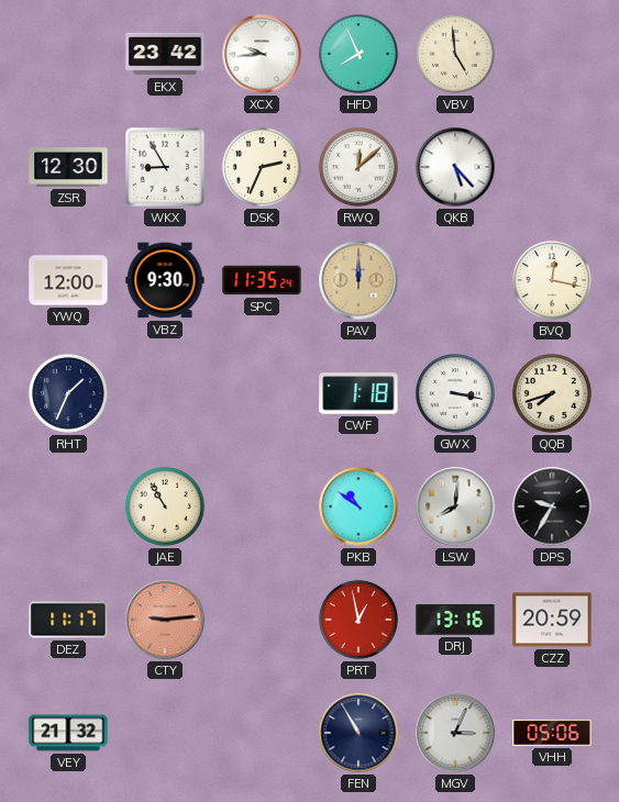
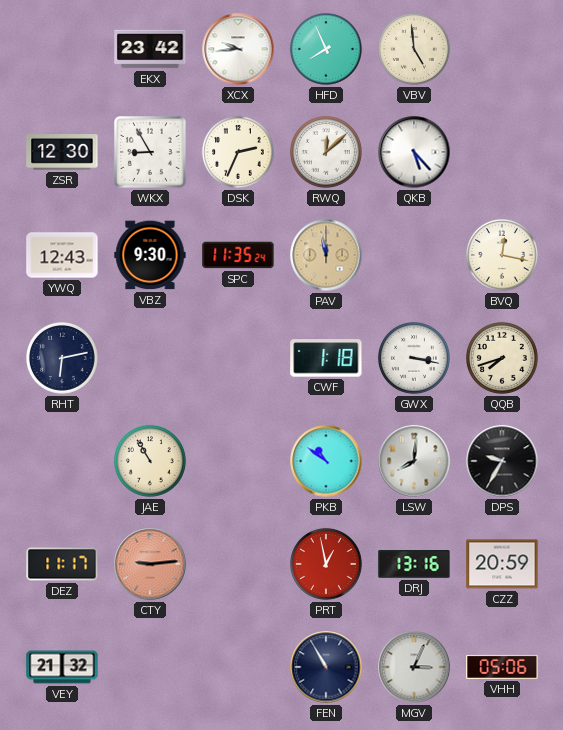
YWQ: 12:00 -> 12:43 (62, 255)
PAV: 12:00 -> 11:58 (326, 255)
RHT: 1:34 -> 6:13 (62, 358)
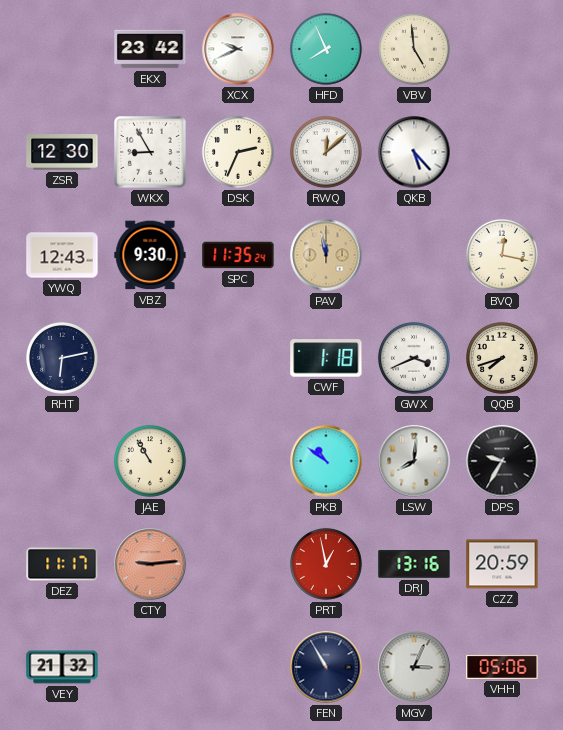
XCX: 9:44 -> 9:41 (238, 49)
GWX: 3:17 -> 3:41 (414, 358)
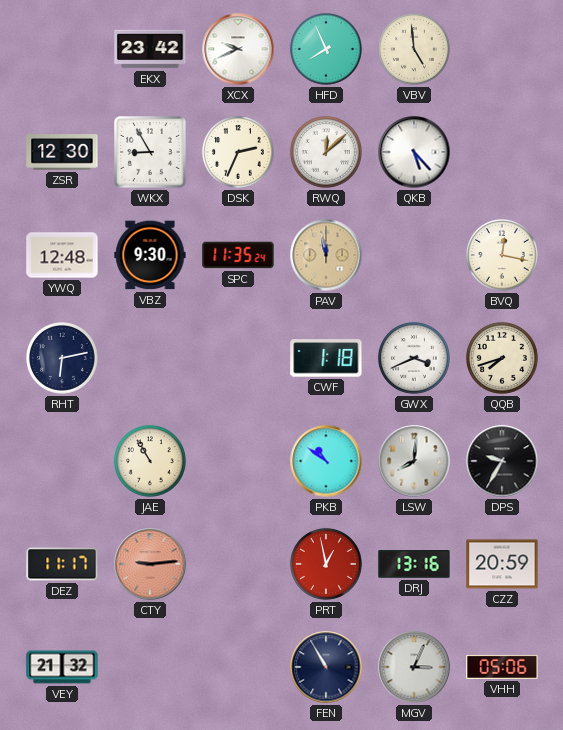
YWQ: 12:43 -> 12:48 (62, 255)
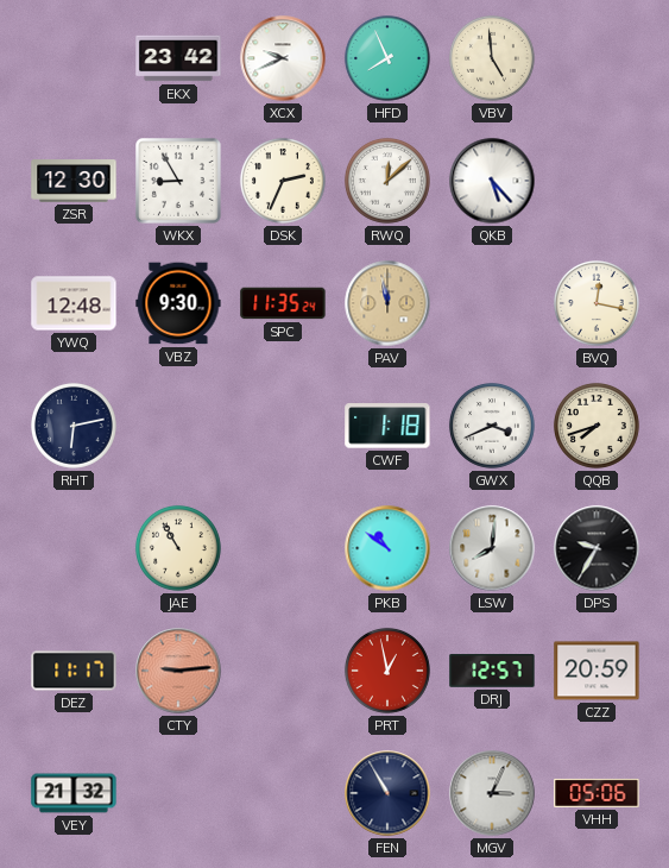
DRJ: 13:16 -> 12:57 (492, 672)
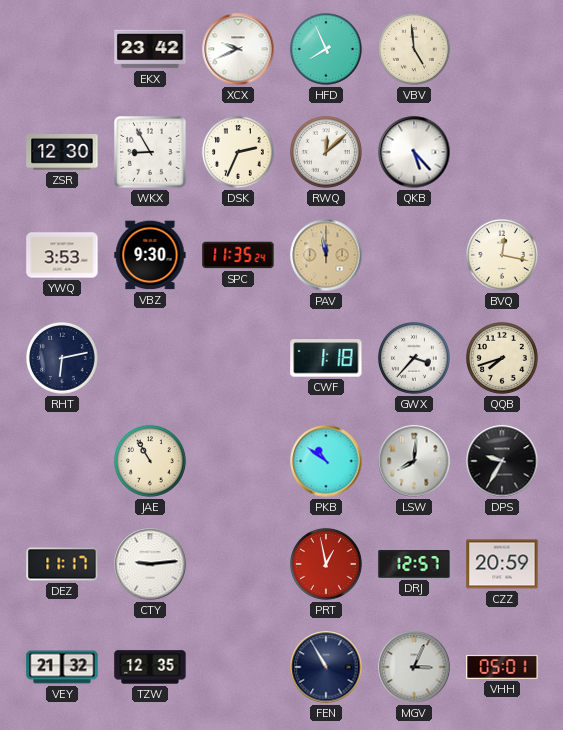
YWQ: 12:48 -> 3:53 (62, 255)
GWX: 3:41 -> 3:37 (414, 358)
CTY dial: salmon -> white (150, 564)
TZW: none -> 12:35 (150, 667)
VHH: 05:06 -> 05:01 (502, 667)
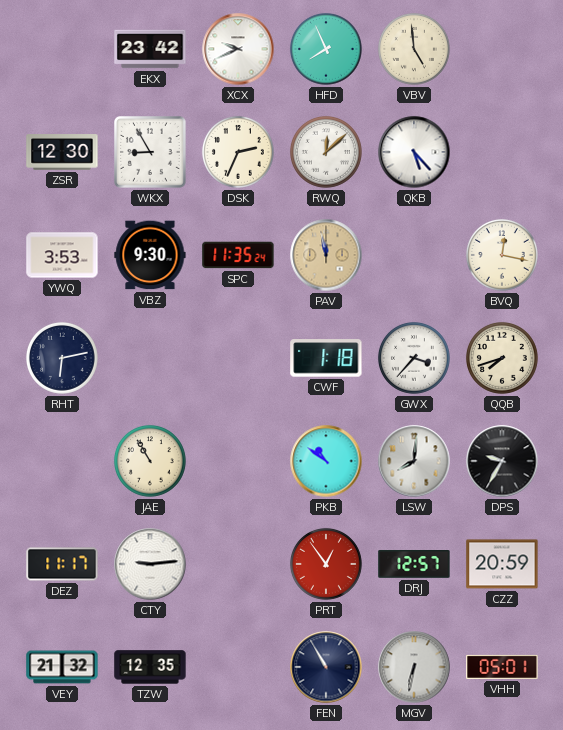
PRT: 12:58 -> 12:54 (326, 564)
MGV: 3:04 -> 6:32 (414, 667)
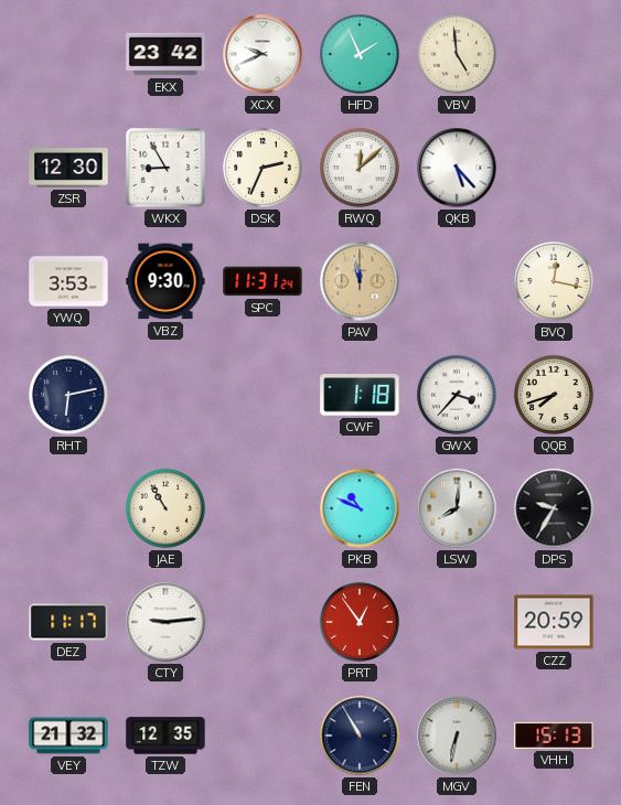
HFD: 7:56 -> 1:56 (360, 54)
SPC: 11:35 -> 11:31 (263, 281)
PKB: 10:51 -> 10:49 (360, 508)
DRJ: 12:57 -> none (414, 565)
VHH: 05:01 -> 15:13 (554, 736)
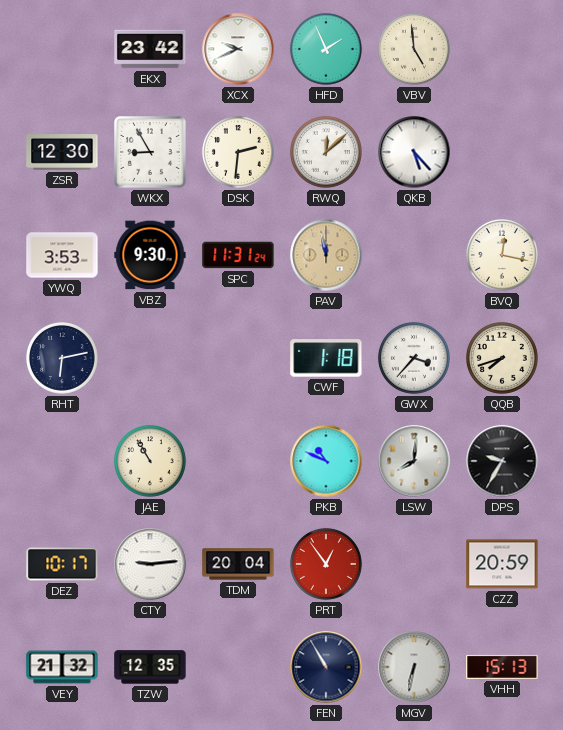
DSK: 2:34 -> 2:31 (238, 152)
DEZ: 11:17 -> 10:17 (62, 564)
TDM: none -> 20:04 (238, 564)
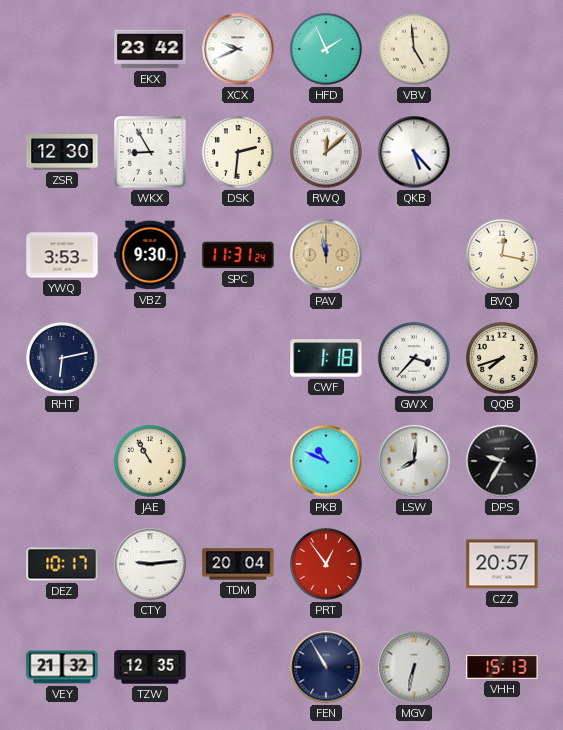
CZZ: 20:59 -> 20:57 (502, 564)
